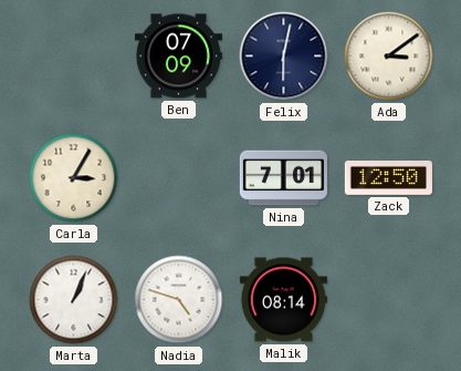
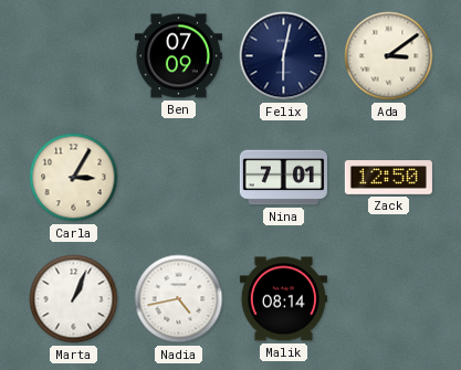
Nadia: 4:48 -> 4:43 (179, 299)
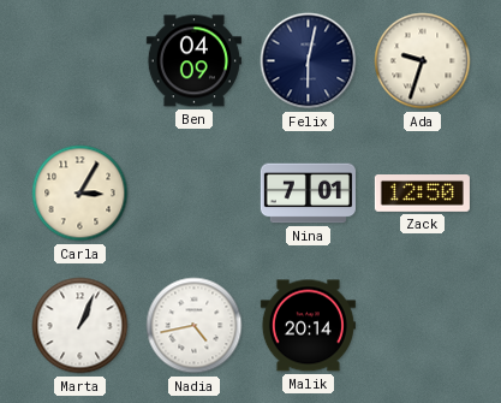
Ben: 07:09 -> 04:09 (193, 61)
Ada: 3:09 -> 9:33 (423, 61)
Malik: 08:14 -> 20:14 (308, 326)
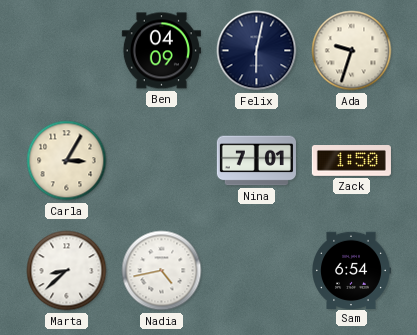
Zack: 12:50 -> 1:50 (351, 161)
Marta: 1:04 -> 8:38 (67, 271)
Malik: 20:14 -> none (308, 326)
Sam: none -> 6:54 (352, 270)
